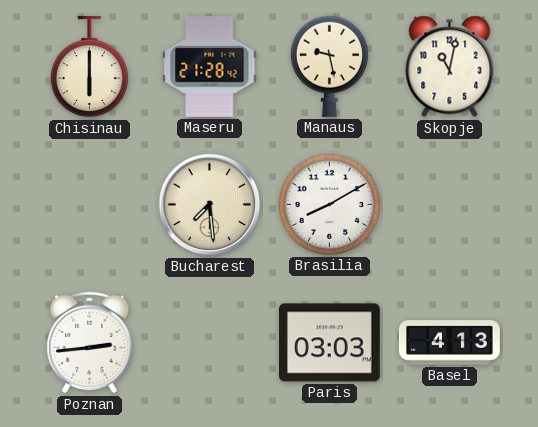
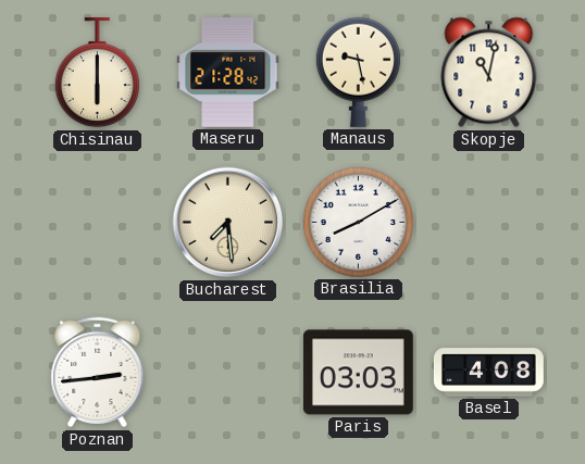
Basel: 4:13 -> 4:08 (488, 373)
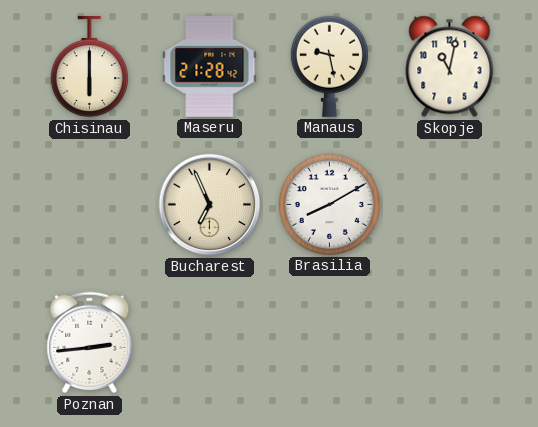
Bucharest: 7:29 -> 6:56 (210, 205)
Paris: 03:03 -> none (358, 373)
Basel: 4:08 -> none (488, 373)
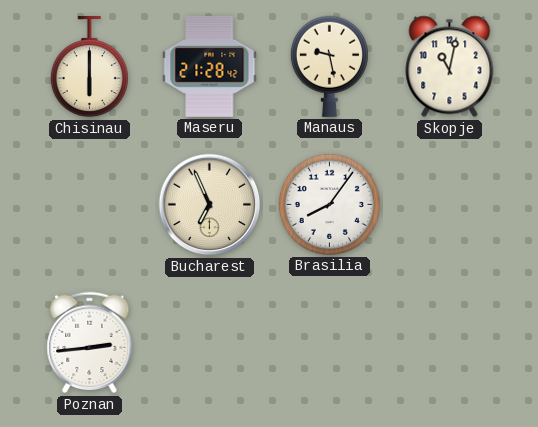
Brasilia: 8:10 -> 8:06 (329, 204)
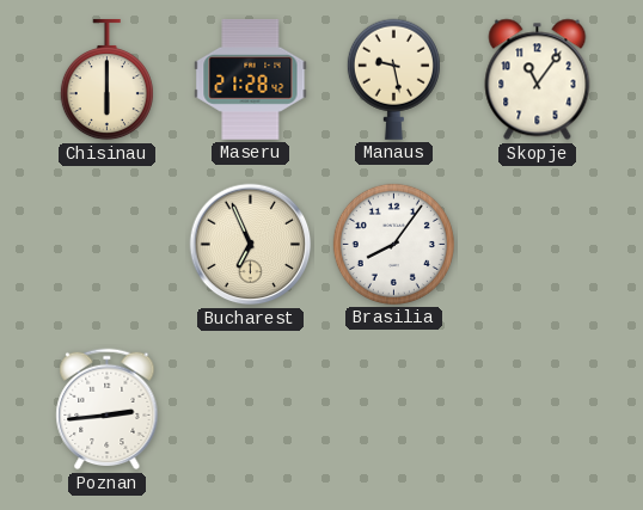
Skopje: 11:02 -> 11:06 (538, 80)
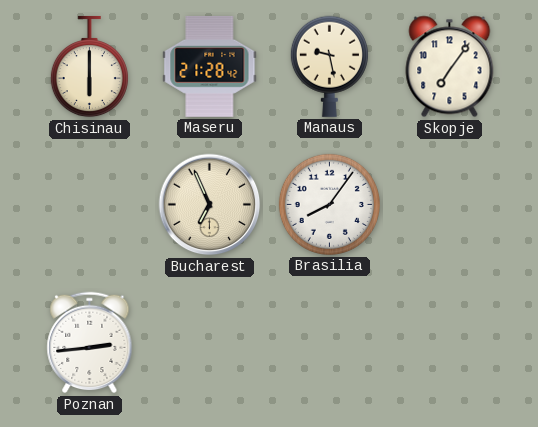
Skopje: 11:06 -> 7:06 (450, 67)
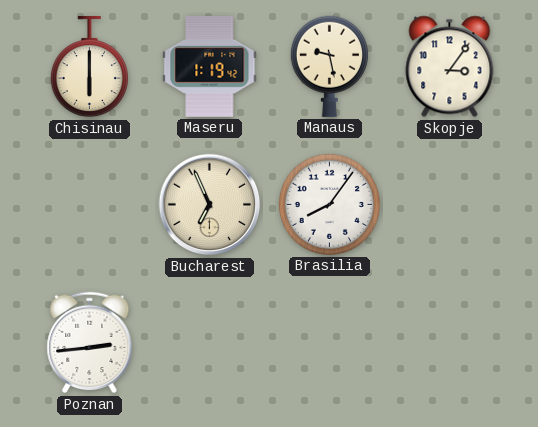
Maseru: 21:28 -> 1:19 (210, 66)
Skopje: 7:06 -> 3:06 (450, 67)
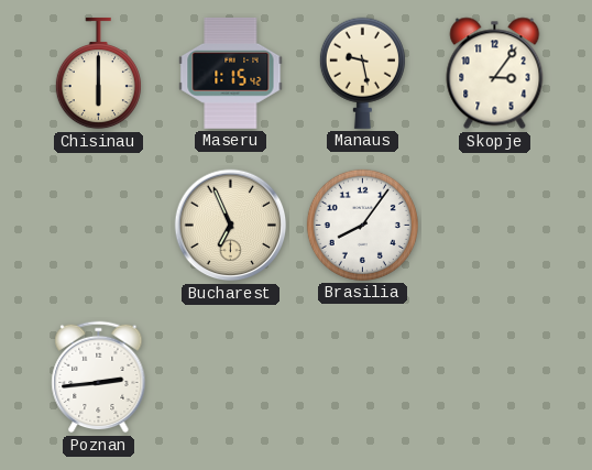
Maseru: 1:19 -> 1:15 (231, 73)
